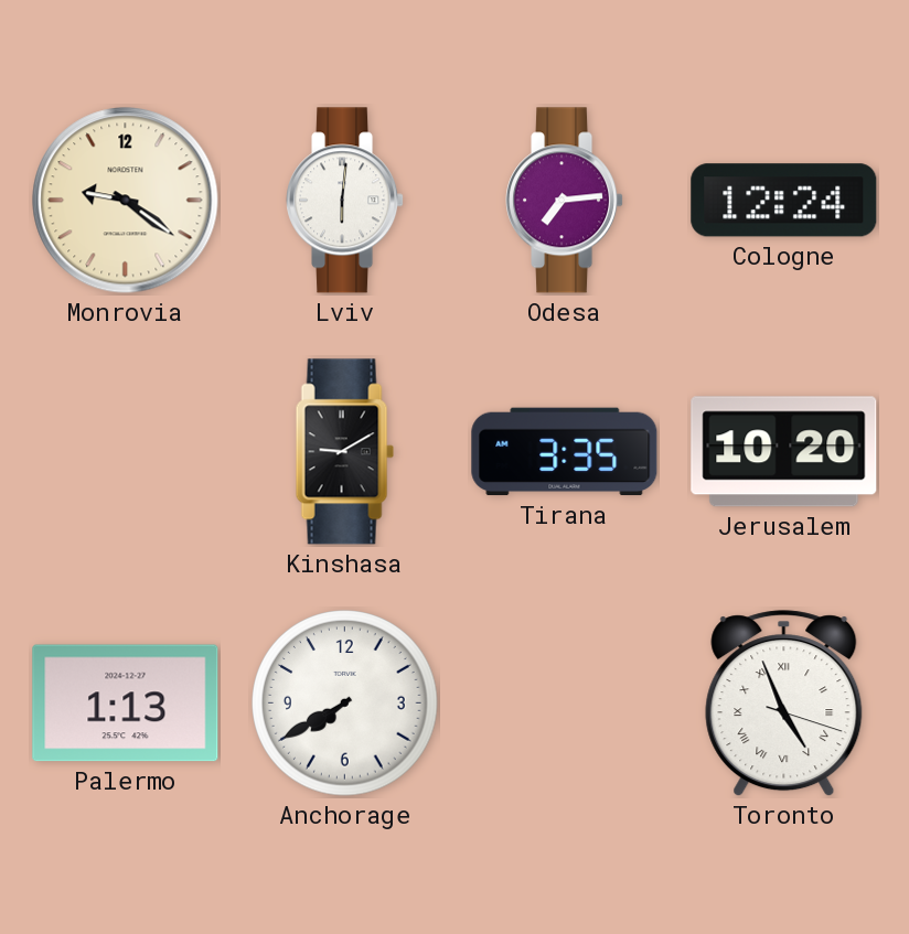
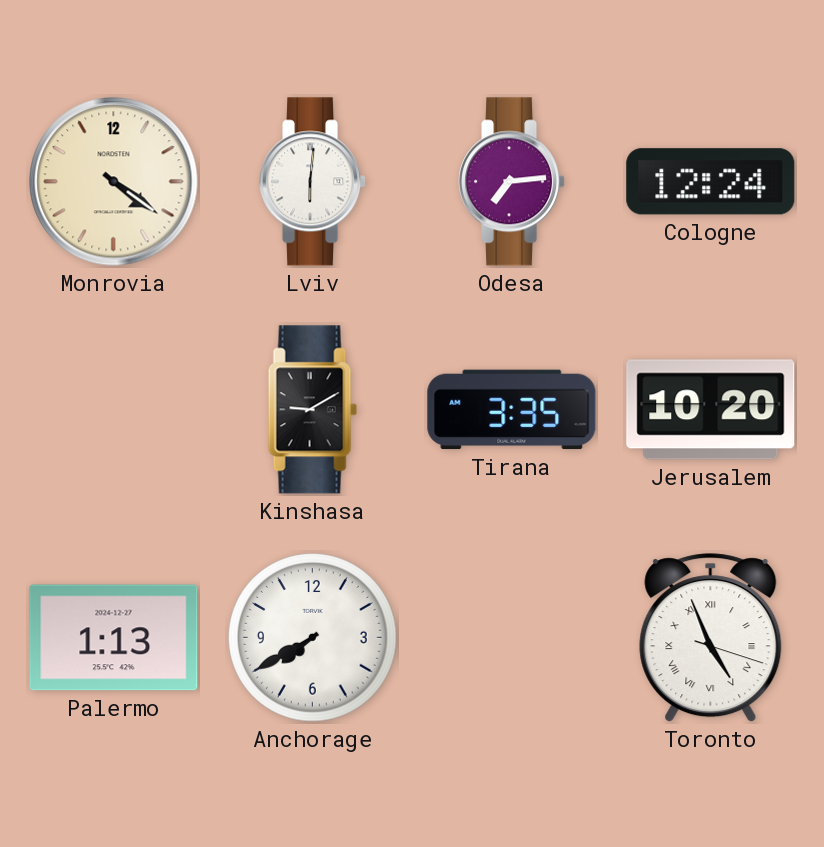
Monrovia: 9:21 -> 4:21 (114, 182)
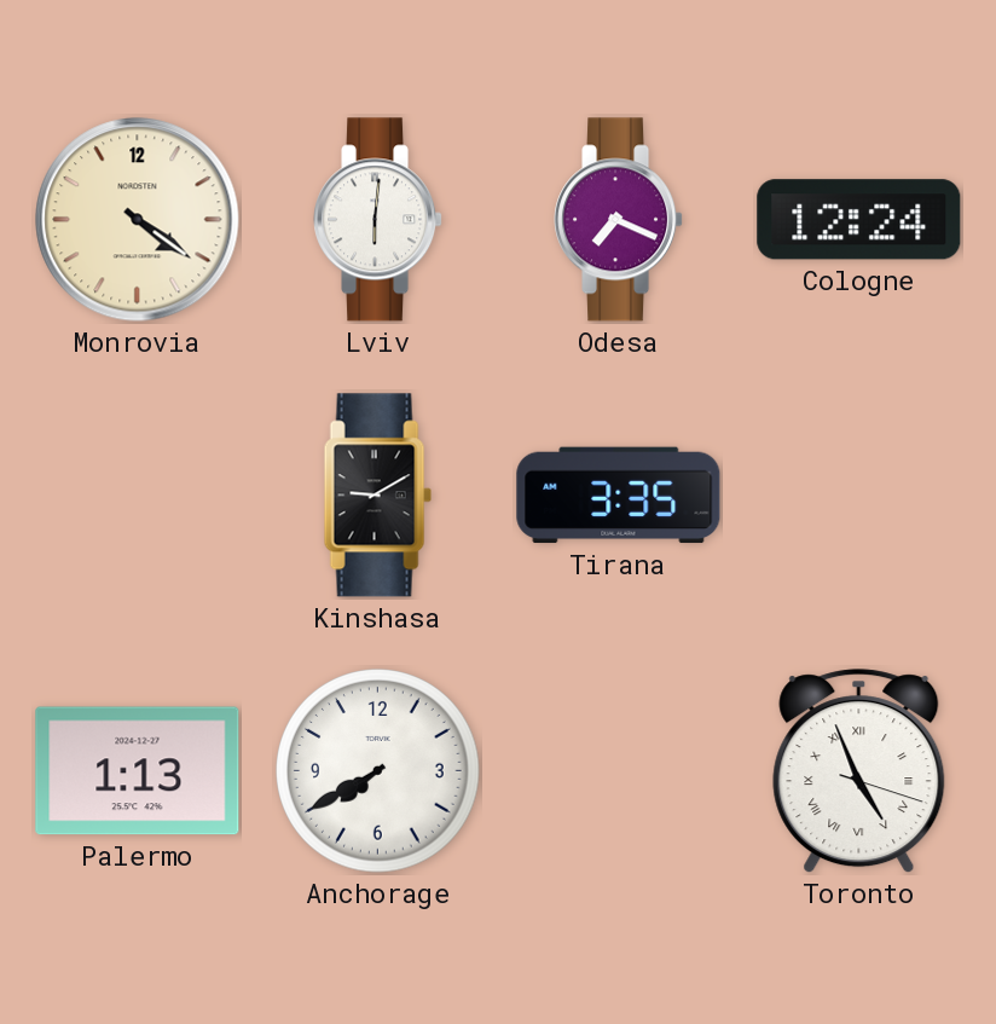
Odesa: 7:14 -> 7:19 (620, 220)
Jerusalem: 10:20 -> none (711, 410)
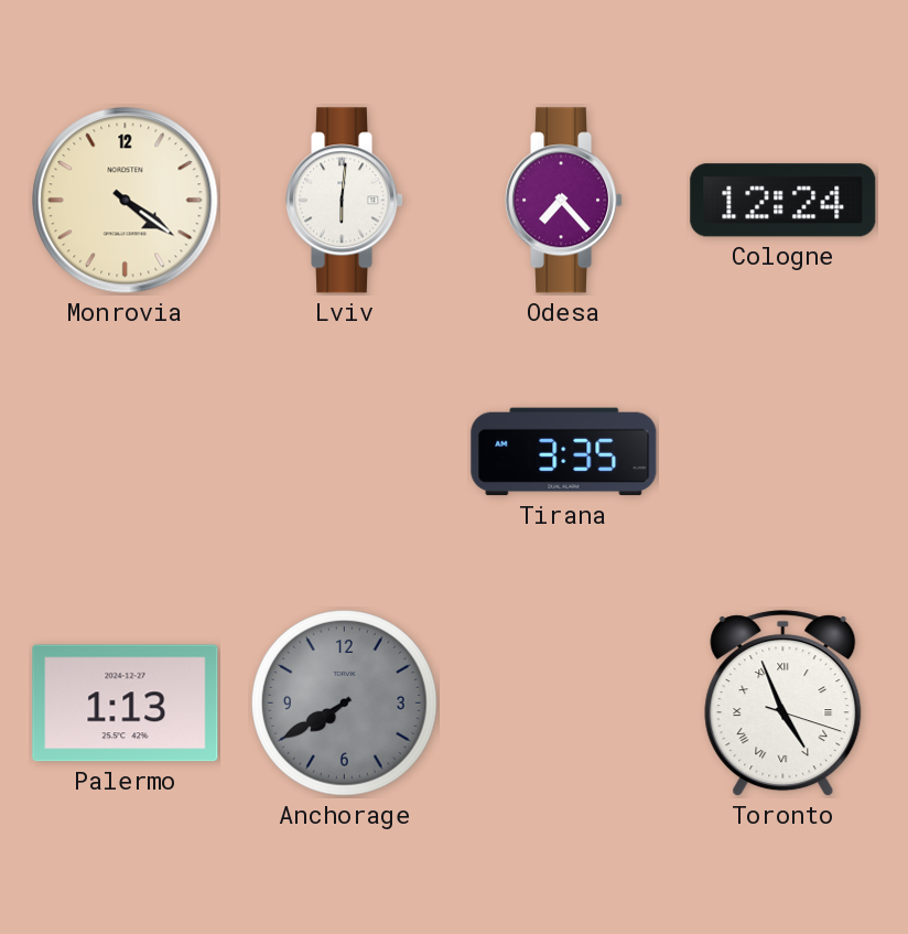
Odesa: 7:19 -> 7:23 (565, 201)
Kinshasa: 9:10 -> none (377, 496)
Anchorage dial: white -> grey (345, 704)
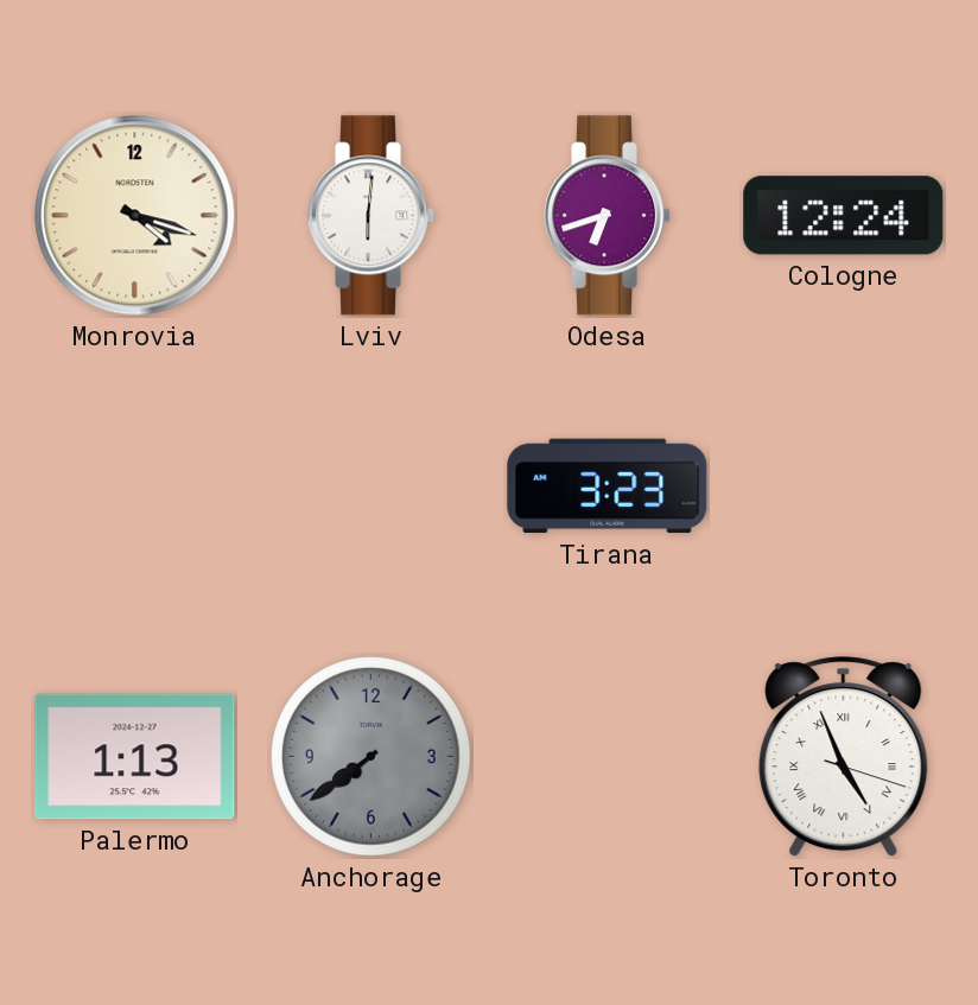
Monrovia: 4:21 -> 4:18 (135, 216)
Odesa: 7:23 -> 6:42 (609, 216)
Tirana: 3:35 -> 3:23 (608, 486)
Anchorage: 7:40 -> 7:39 (371, 757)
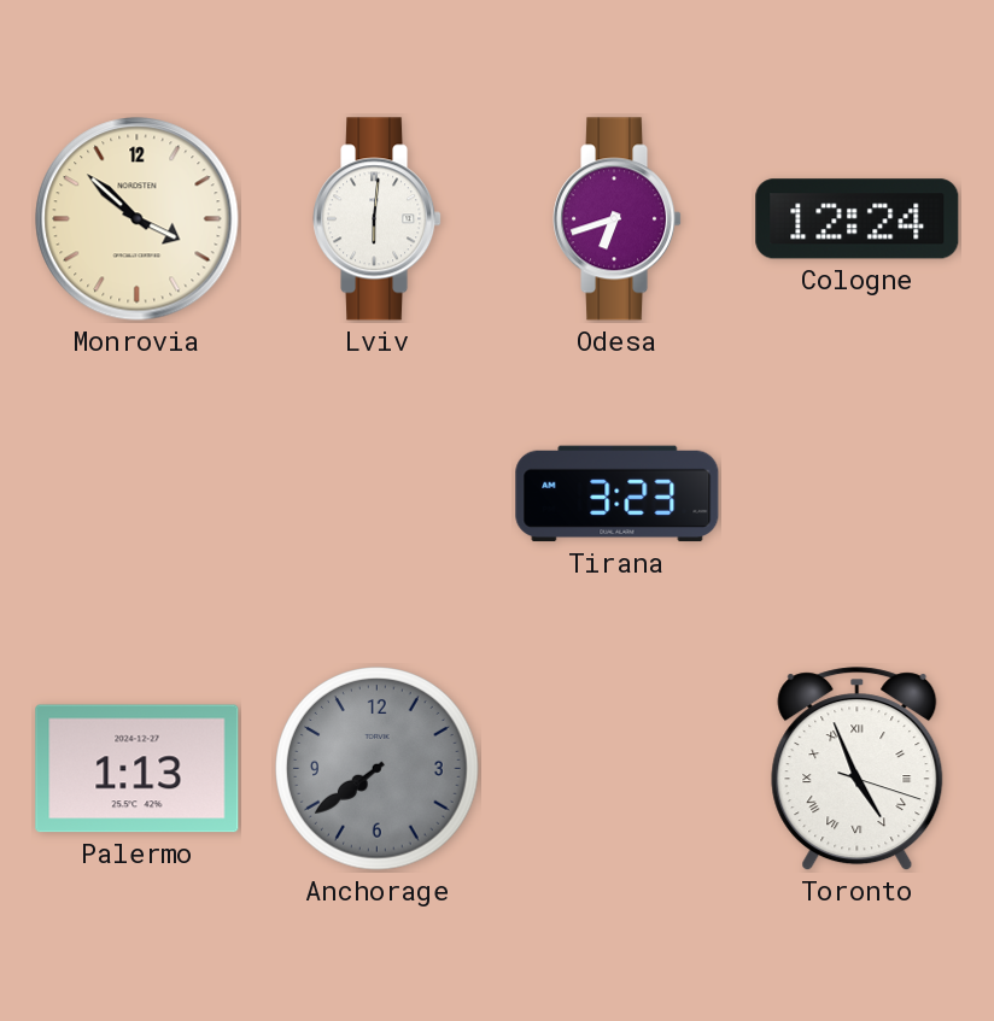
Monrovia: 4:18 -> 3:52 (138, 219)
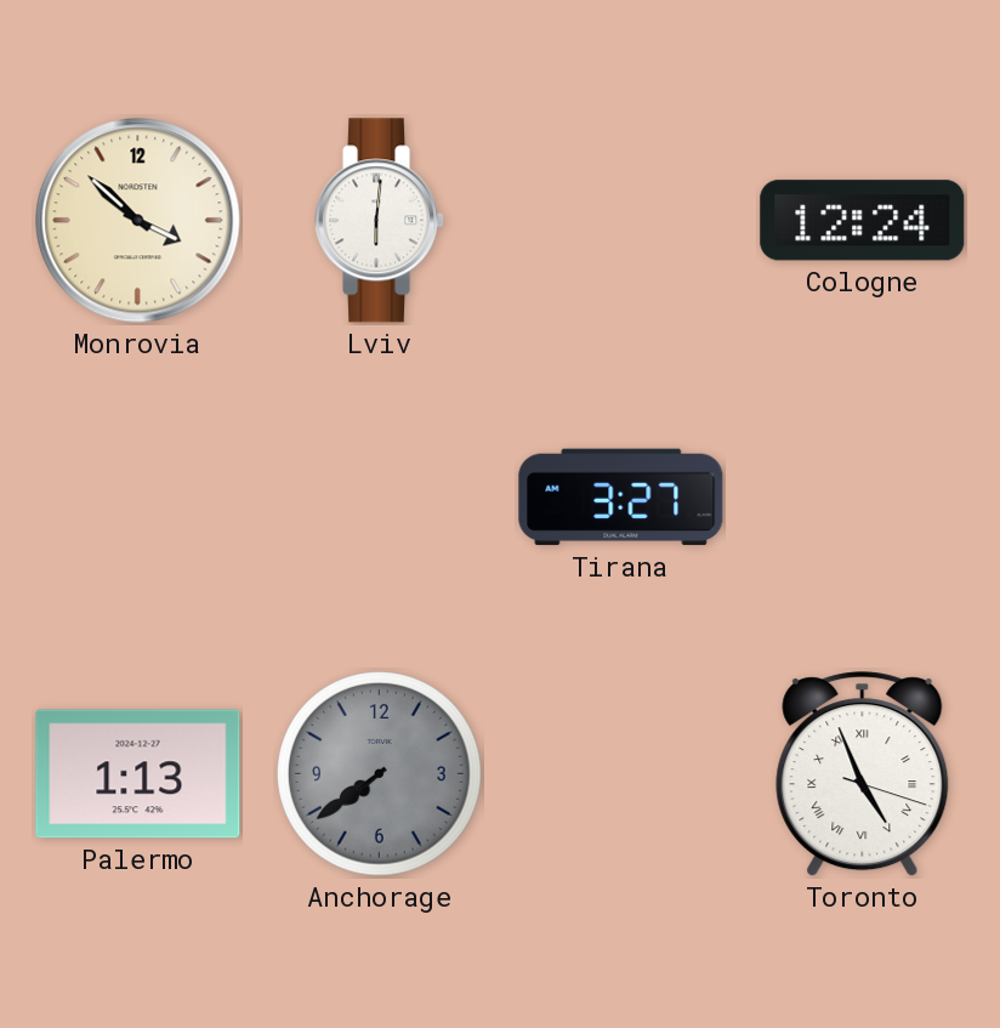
Odesa: 6:42 -> none (619, 219)
Tirana: 3:23 -> 3:27 (621, 498)
